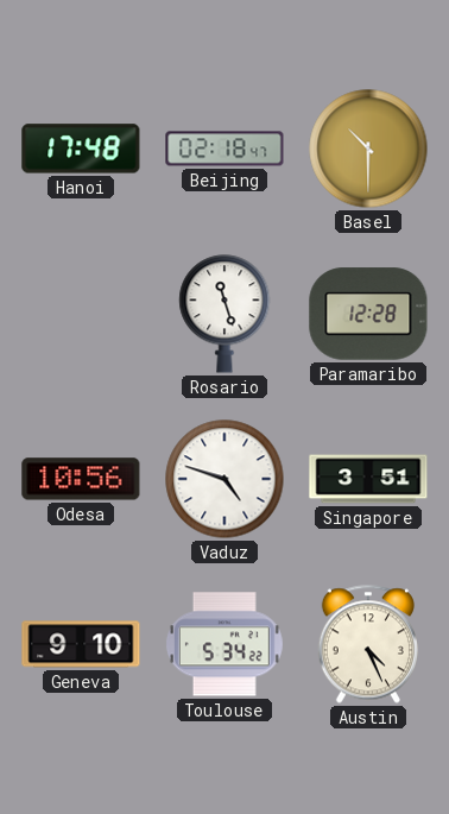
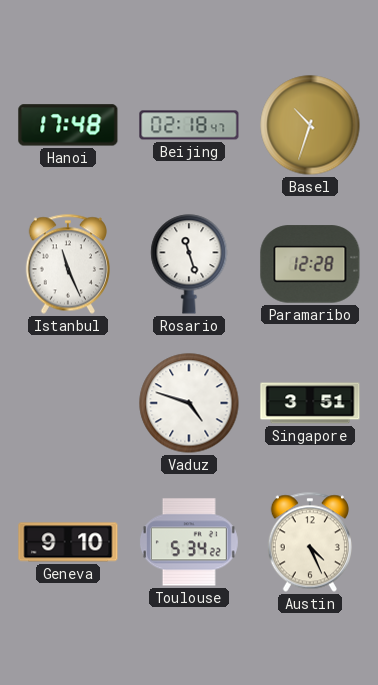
Basel: 10:30 -> 10:33 (310, 125)
Istanbul: none -> 11:26 (68, 264)
Odesa: 10:56 -> none (81, 479)
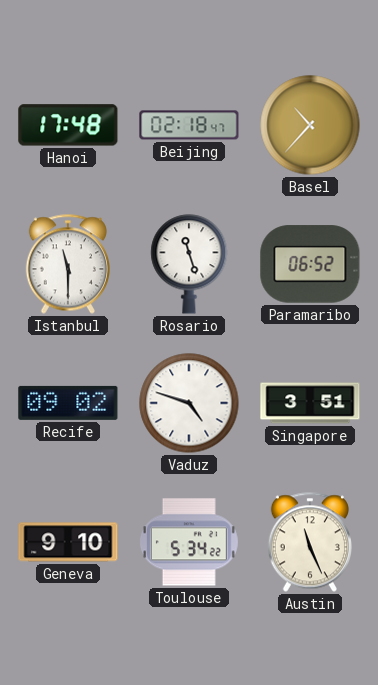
Basel: 10:33 -> 10:37 (310, 125)
Istanbul: 11:26 -> 11:30 (68, 264)
Paramaribo: 12:28 -> 06:52 (310, 264)
Recife: none -> 09:02 (68, 403)
Austin: 4:26 -> 11:26 (310, 542)
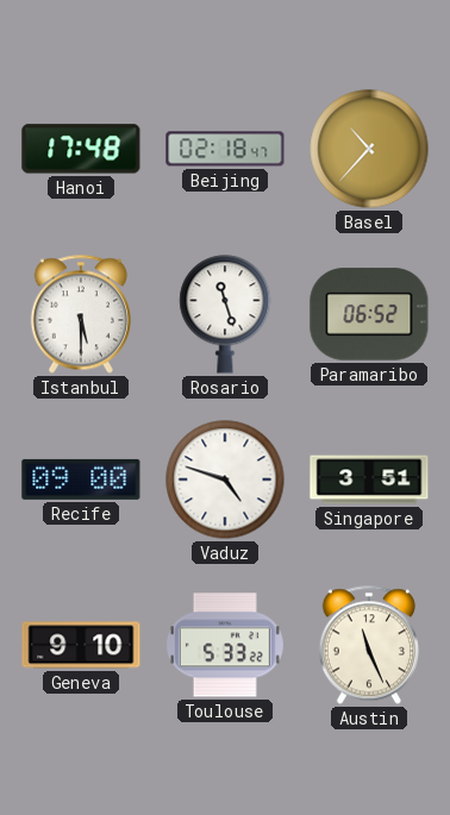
Istanbul: 11:30 -> 5:30 (81, 314)
Recife: 09:02 -> 09:00 (81, 479)
Toulouse: 5:34 -> 5:33 (225, 645)
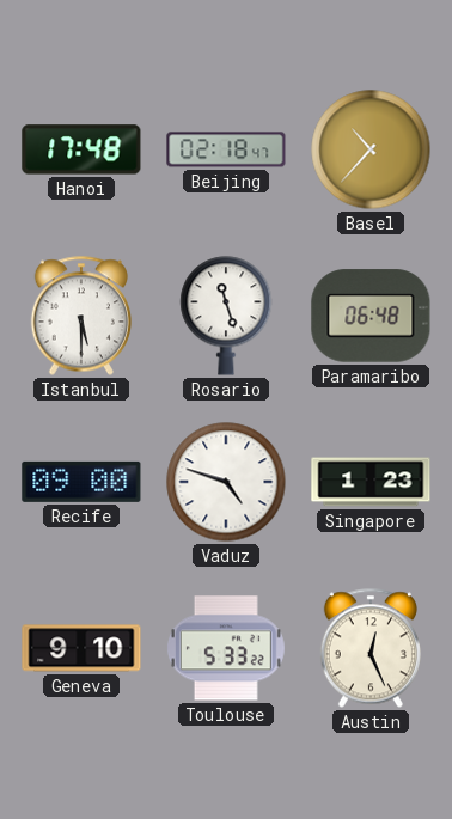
Paramaribo: 06:52 -> 06:48 (371, 316)
Singapore: 3:51 -> 1:23 (371, 482)
Austin: 11:26 -> 12:26 (371, 648)
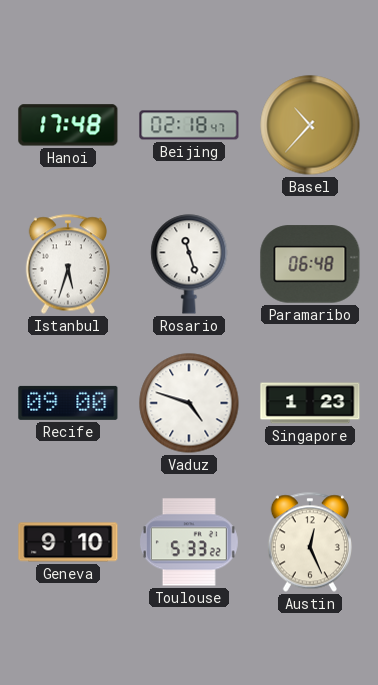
Istanbul: 5:30 -> 5:33 (68, 264)
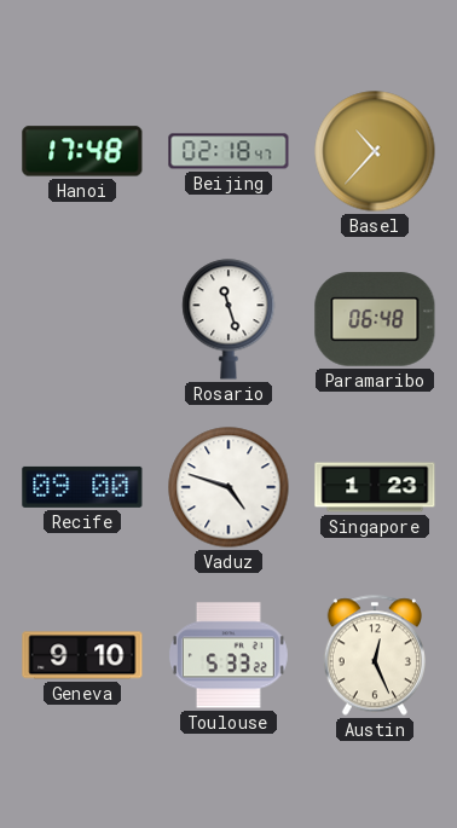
Istanbul: 5:33 -> none (68, 264)
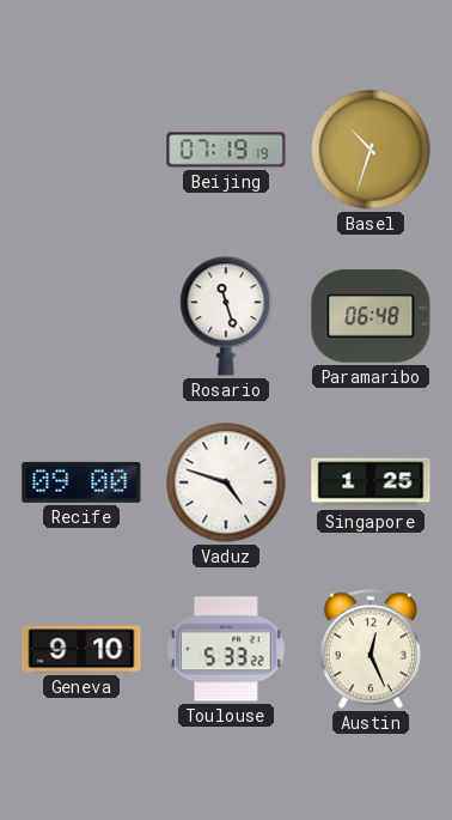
Hanoi: 17:48 -> none (82, 151)
Beijing: 02:18 -> 07:19 (226, 150)
Basel: 10:37 -> 10:33 (371, 150)
Singapore: 1:23 -> 1:25 (371, 482)
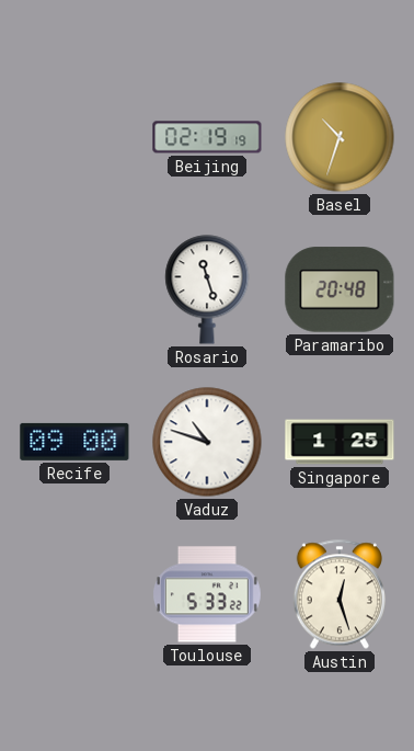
Beijing: 07:19 -> 02:19 (207, 137)
Paramaribo: 06:48 -> 20:48 (340, 289)
Vaduz: 4:48 -> 10:48 (207, 442)
Geneva: 9:10 -> none (81, 649)
Austin: 12:26 -> 12:27 (340, 594)
